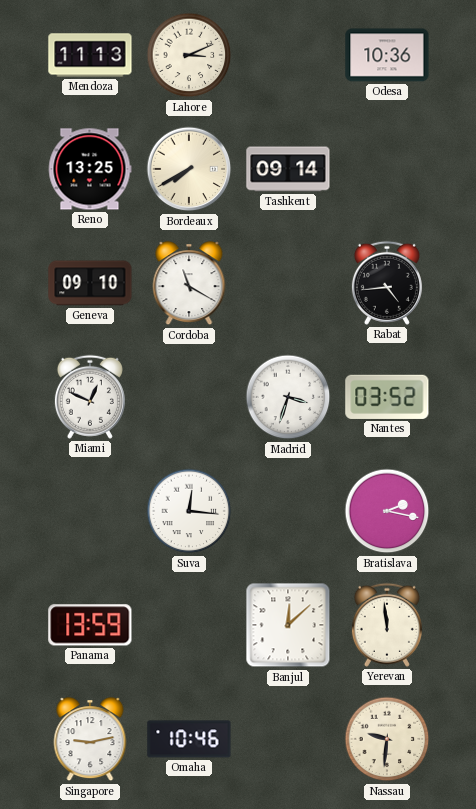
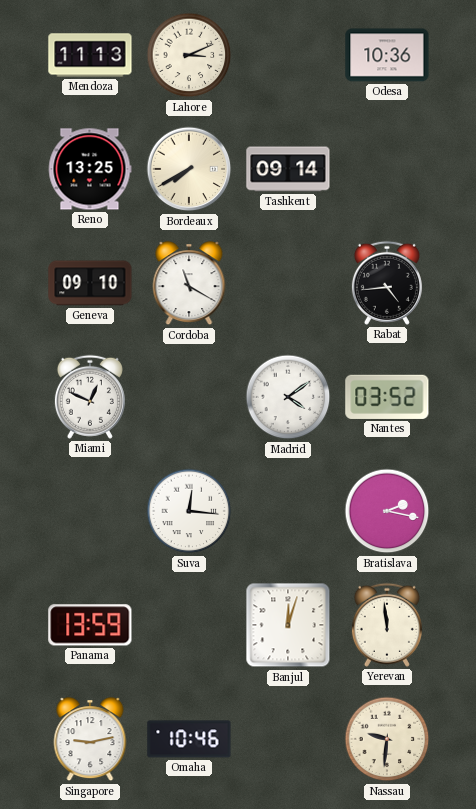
Madrid: 3:33 -> 4:09 (288, 397)
Banjul: 12:08 -> 12:03 (288, 625)
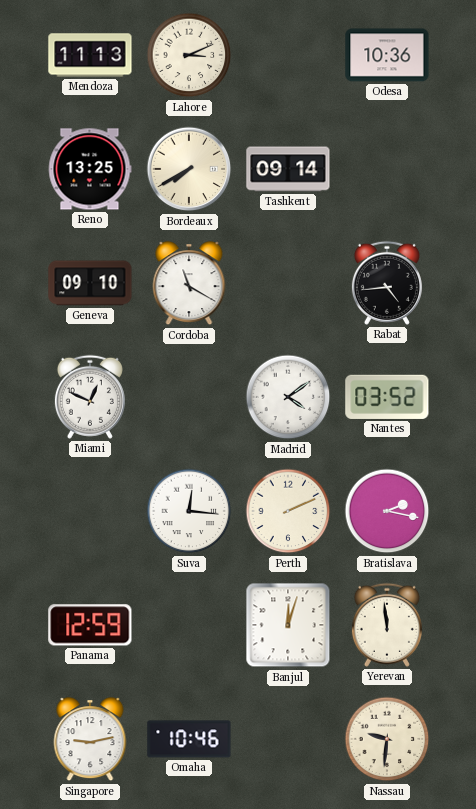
Perth: none -> 2:11 (288, 511)
Panama: 13:59 -> 12:59 (90, 625)
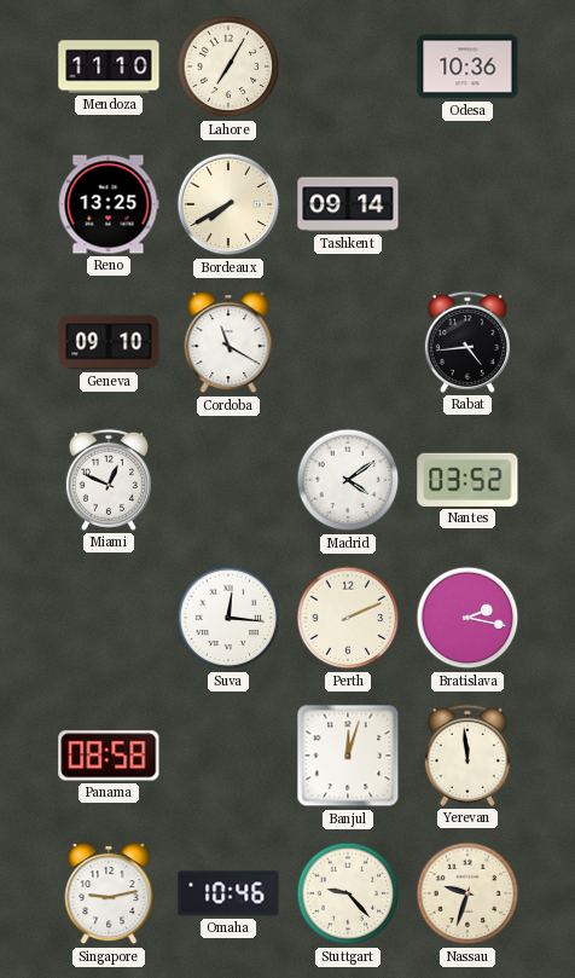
Mendoza: 11:13 -> 11:10 (109, 66)
Lahore: 3:11 -> 7:05 (228, 66)
Panama: 12:59 -> 08:58 (109, 756)
Stuttgart: none -> 9:23 (348, 893)
Nassau: 9:31 -> 9:33 (467, 893)
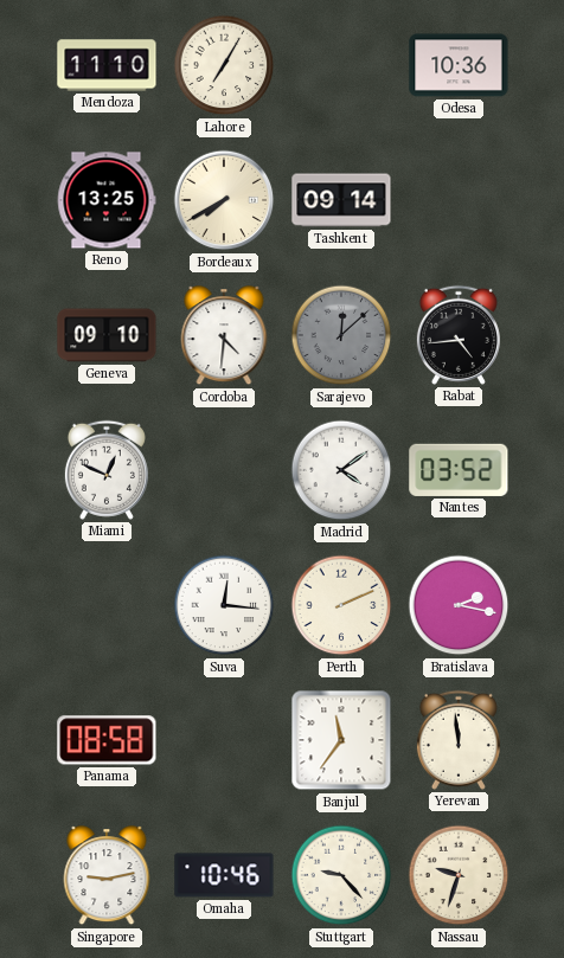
Cordoba: 11:20 -> 4:31 (224, 336)
Sarajevo: none -> 12:08 (341, 335)
Banjul: 12:03 -> 11:36 (341, 740)
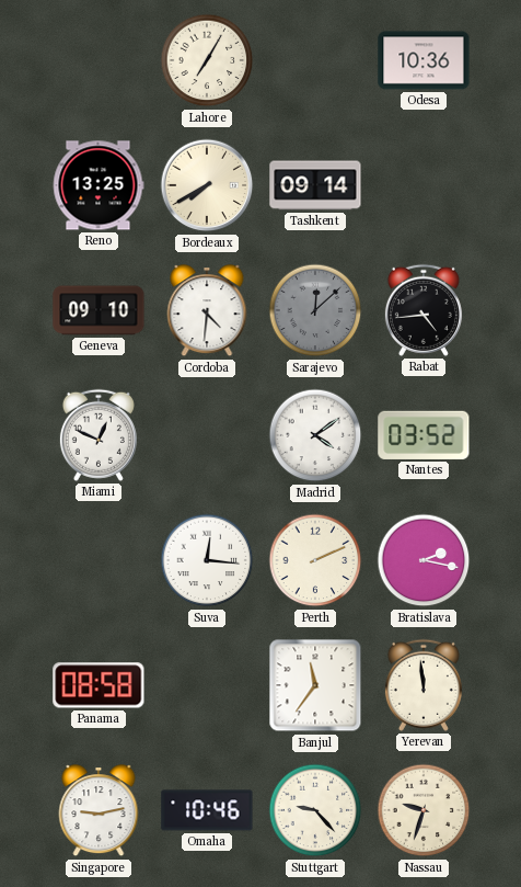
Mendoza: 11:10 -> none (107, 65)
